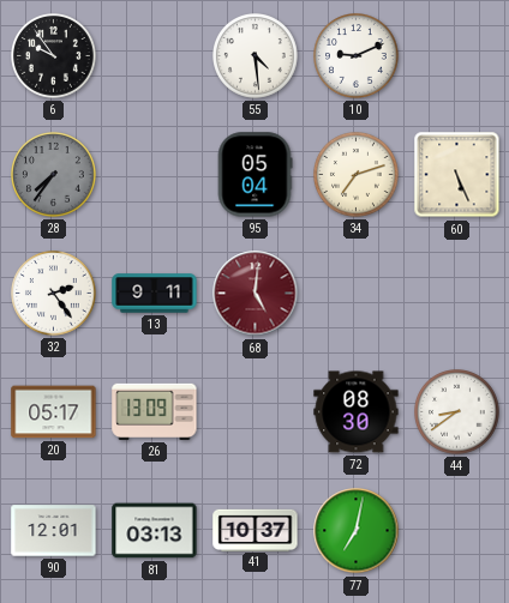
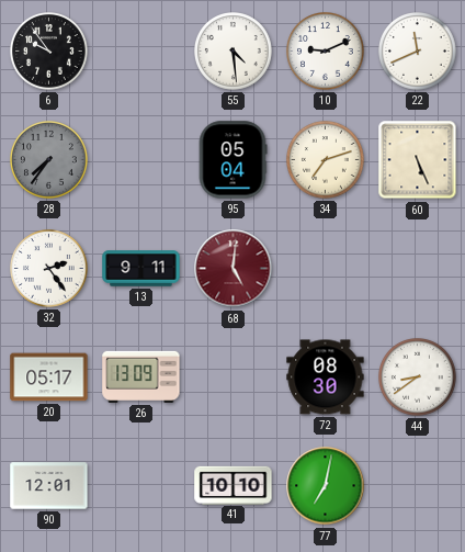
22: none -> 11:41 (418, 52)
81: 03:13 -> none (155, 531)
41: 10:37 -> 10:10 (234, 485)
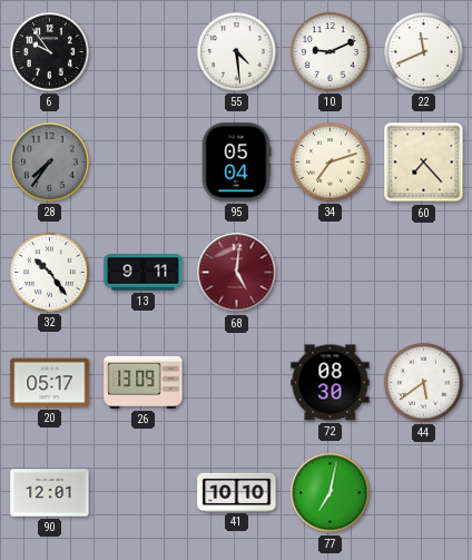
60: 5:26 -> 7:23 (424, 163)
32: 2:24 -> 10:24 (50, 273)
44: 8:39 -> 5:39 (424, 383)
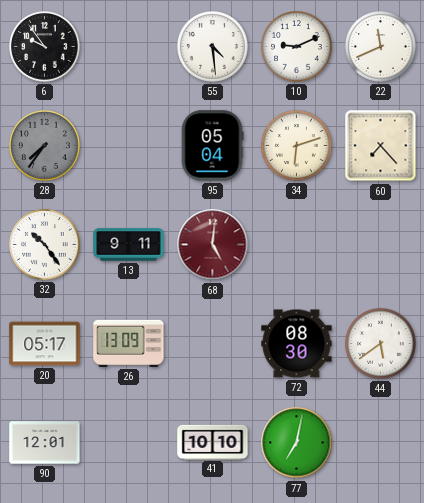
34: 7:12 -> 6:12 (297, 146)
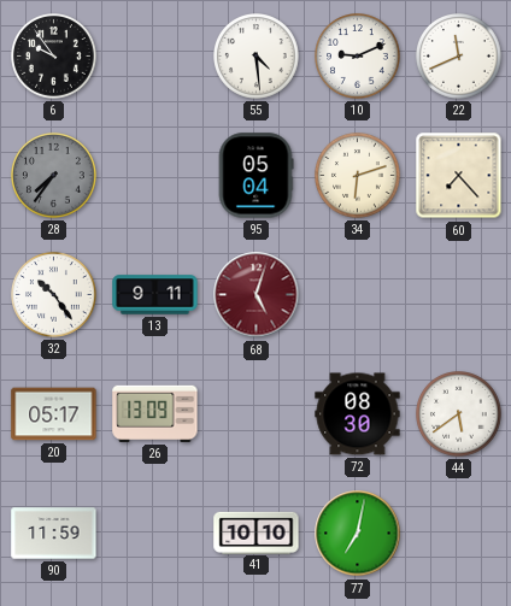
68: 5:01 -> 5:03 (257, 295)
90: 12:01 -> 11:59 (54, 534)
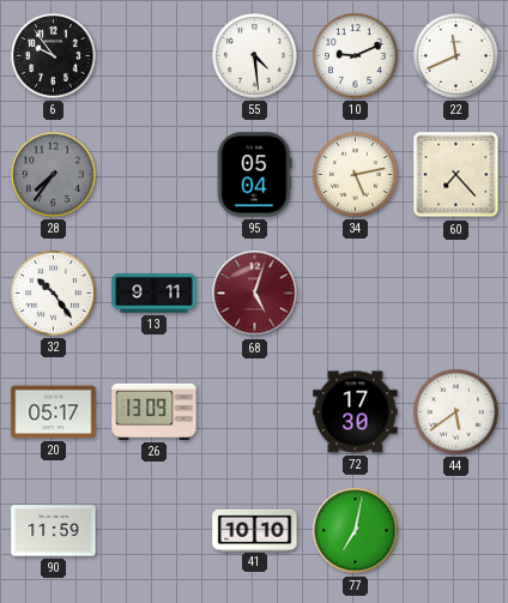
34: 6:12 -> 5:13 (356, 175)
72: 08:30 -> 17:30 (356, 412)
